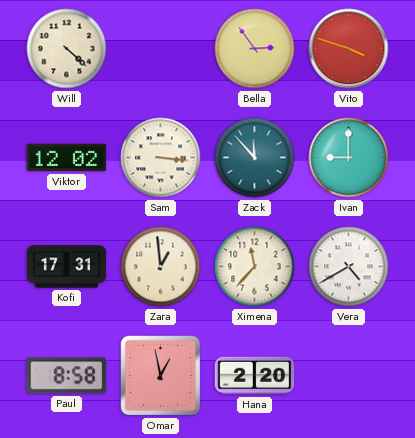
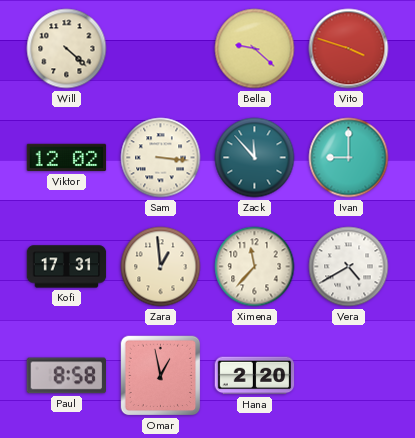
Bella: 2:54 -> 9:22 (255, 49)
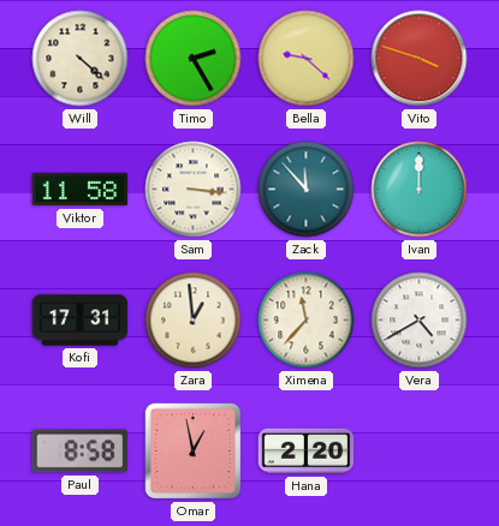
Timo: none -> 2:25 (194, 59)
Viktor: 12:02 -> 11:58 (81, 190)
Ivan: 9:00 -> 12:00 (420, 190)
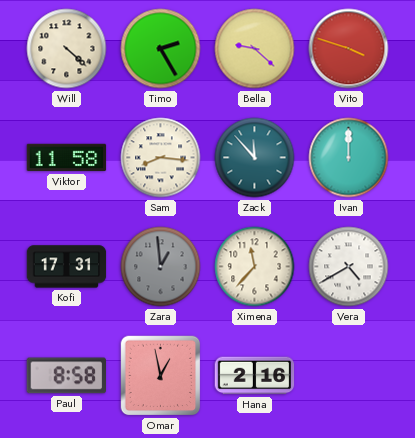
Sam: 3:16 -> 8:16 (161, 158)
Zara dial: cream -> grey (161, 267)
Hana: 2:20 -> 2:16 (255, 376)
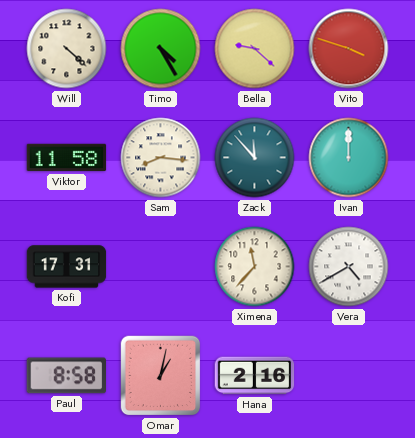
Timo: 2:25 -> 4:25 (161, 49)
Zara: 12:59 -> none (161, 267)
Omar: 12:58 -> 1:02 (161, 376)
